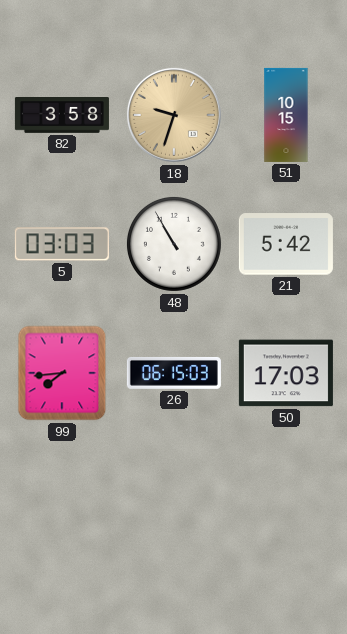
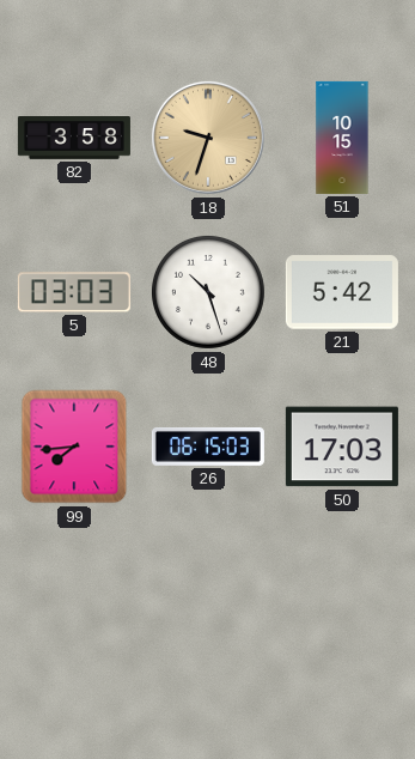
48: 10:55 -> 10:27 (208, 292)
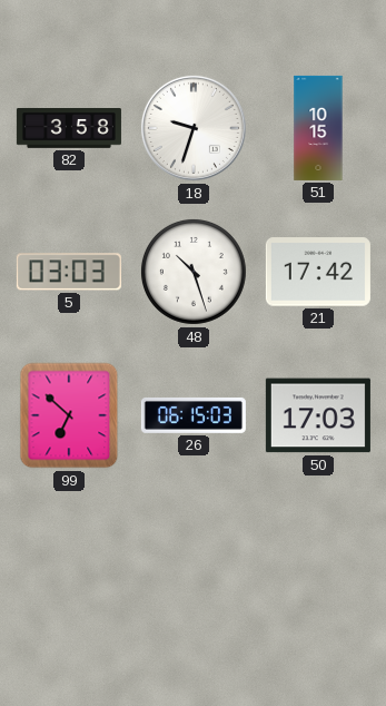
18 dial: champagne -> white (194, 128)
21: 5:42 -> 17:42 (318, 272)
99: 7:44 -> 6:52 (69, 415)
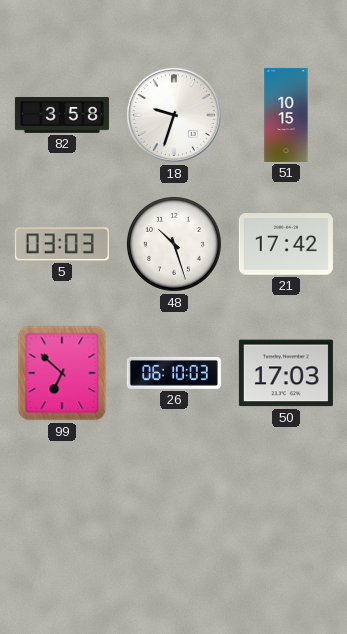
26: 06:15 -> 06:10 (174, 373)
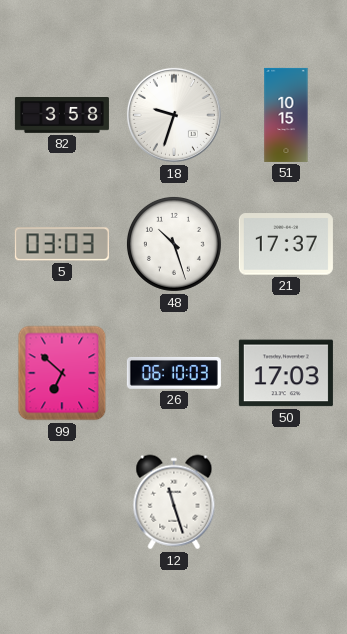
21: 17:42 -> 17:37 (286, 244)
12: none -> 11:27 (174, 502)
